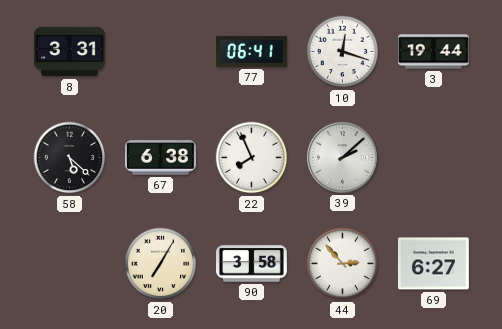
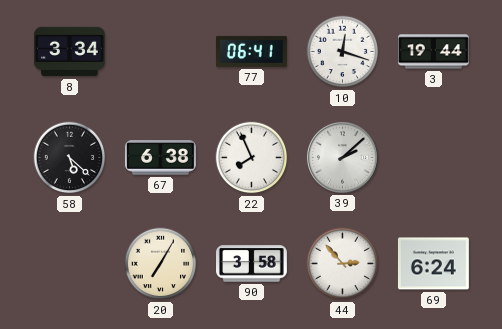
8: 3:31 -> 3:34 (70, 52)
69: 6:27 -> 6:24 (433, 264)
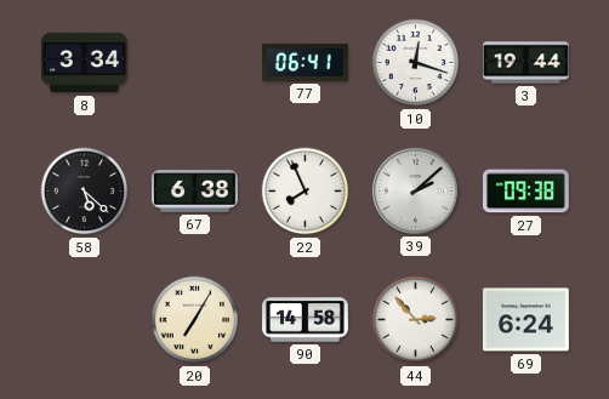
27: none -> 09:38 (525, 192)
90: 3:58 -> 14:58 (306, 320)
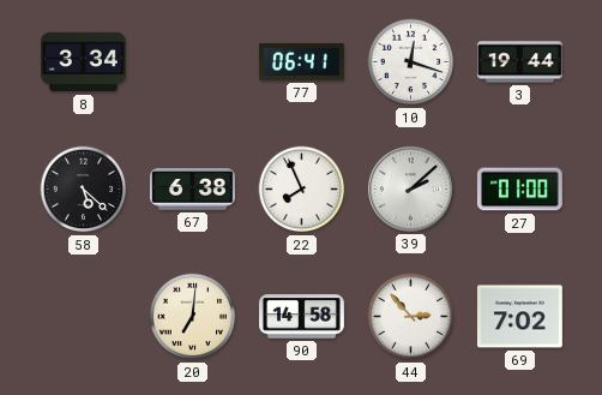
27: 09:38 -> 01:00 (519, 190)
20: 7:05 -> 7:01 (193, 317)
69: 6:24 -> 7:02 (519, 317)
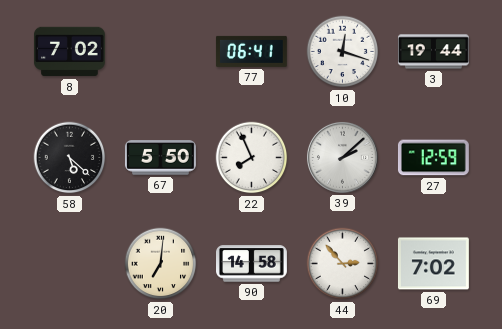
8: 3:34 -> 7:02 (70, 52)
67: 6:38 -> 5:50 (160, 158)
27: 01:00 -> 12:59 (433, 158)
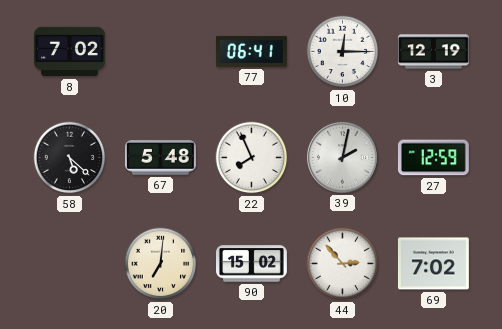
10: 12:18 -> 12:15 (343, 52)
3: 19:44 -> 12:19 (434, 52)
67: 5:50 -> 5:48 (160, 158)
39: 2:08 -> 2:02 (342, 157)
90: 14:58 -> 15:02 (252, 264)
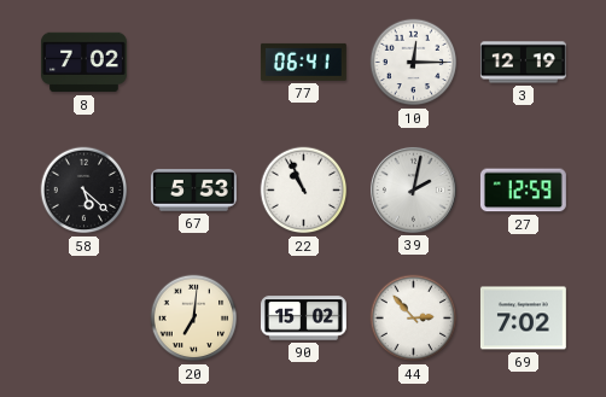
67: 5:48 -> 5:53 (193, 191)
22: 7:56 -> 10:56 (304, 191)
